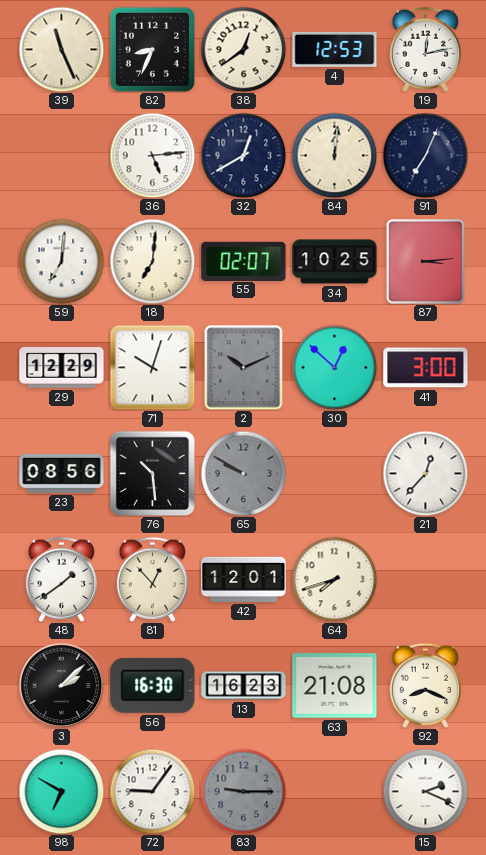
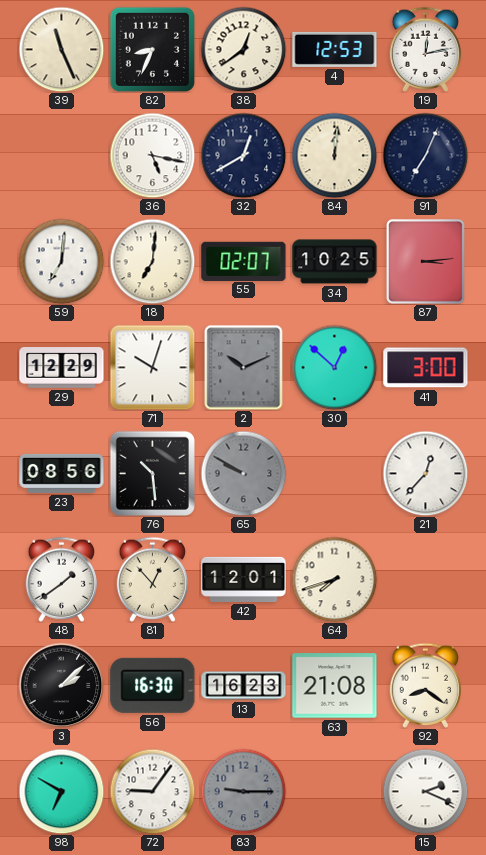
36: 5:14 -> 5:17 (152, 155)
92: 8:19 -> 8:21 (426, 685)
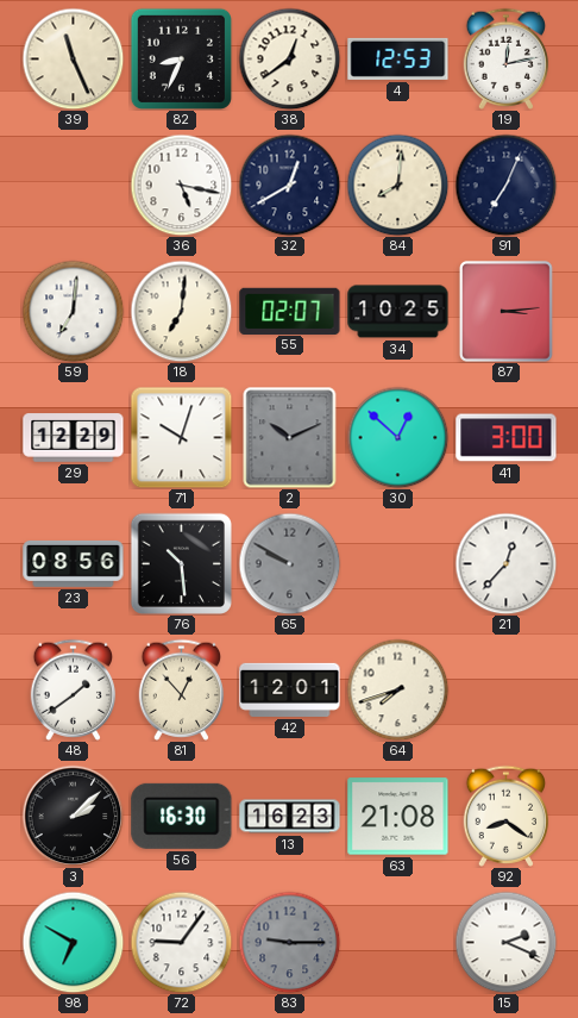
84: 12:01 -> 8:01 (397, 185)
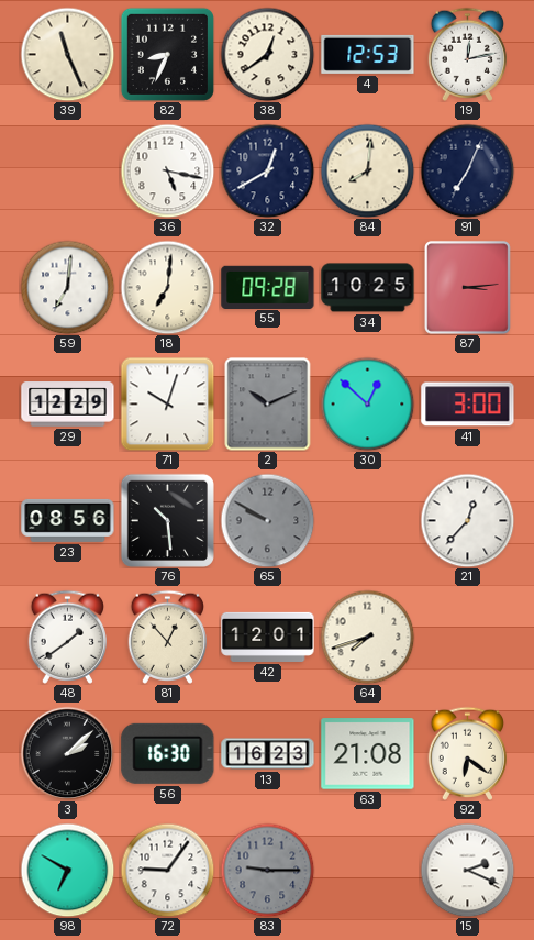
55: 02:07 -> 09:28 (268, 287)
92: 8:21 -> 6:21 (468, 753)
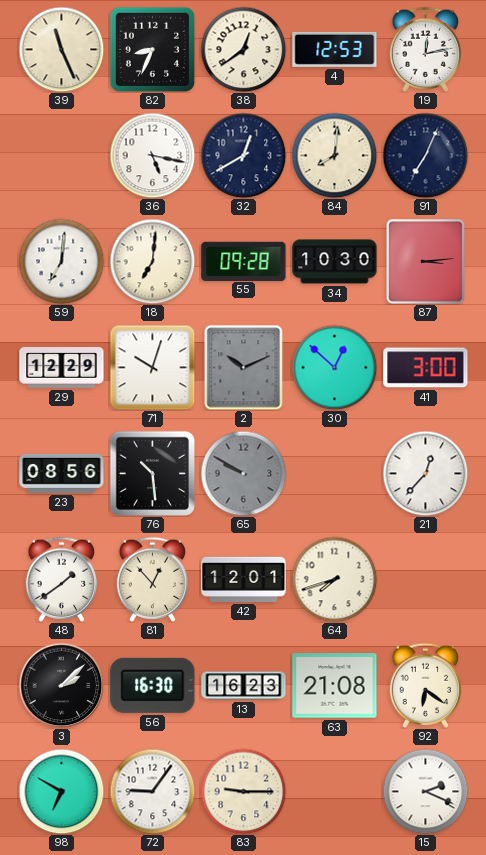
34: 10:25 -> 10:30 (335, 262)
83 dial: grey -> cream (243, 791)
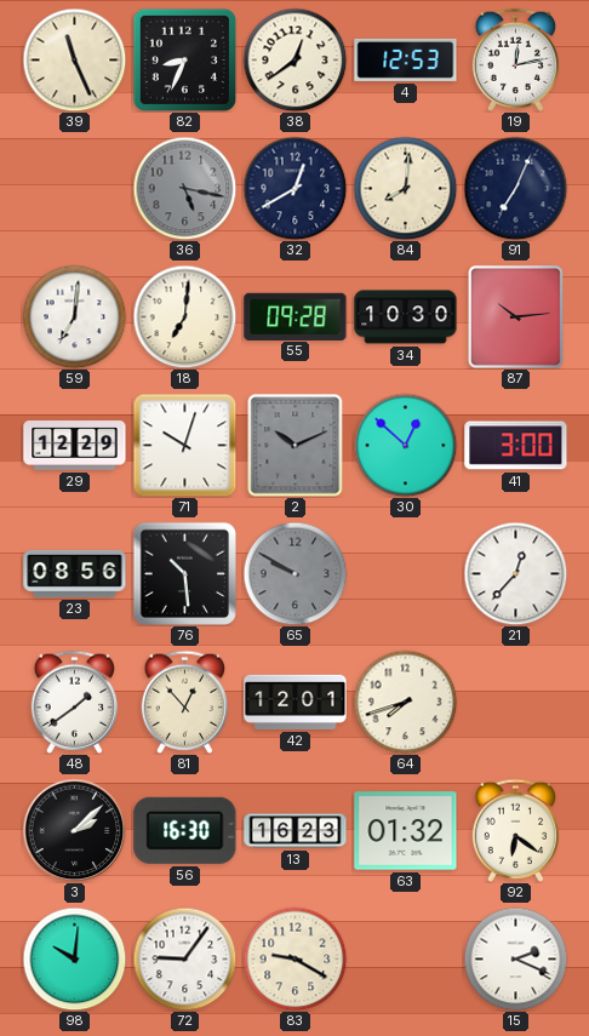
36 dial: white -> grey (184, 188)
87: 3:14 -> 10:14 (515, 316)
63: 21:08 -> 01:32 (406, 831)
98: 6:50 -> 10:01 (74, 958)
83: 9:15 -> 9:20 (294, 958)
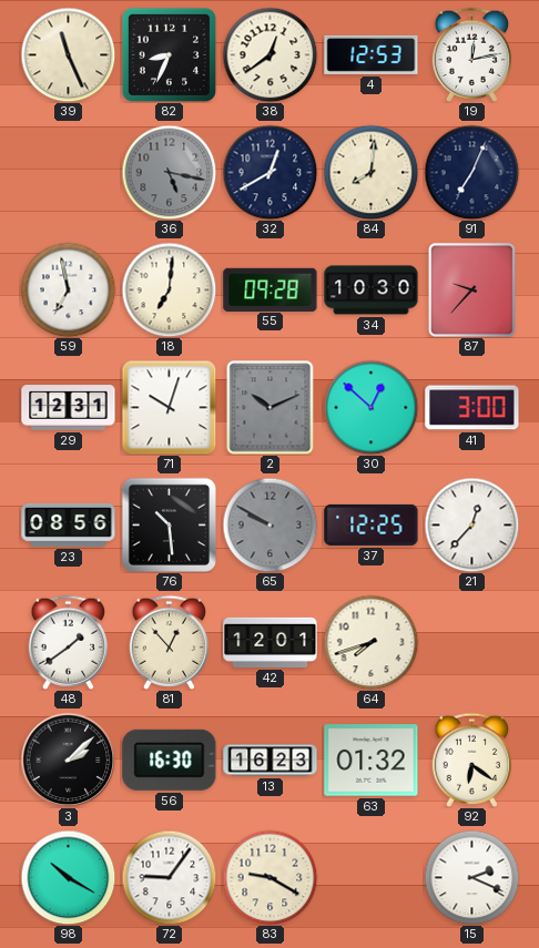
59: 7:01 -> 6:58 (68, 289)
87: 10:14 -> 9:37 (471, 289)
29: 12:29 -> 12:31 (69, 408)
37: none -> 12:25 (372, 524)
98: 10:01 -> 10:20 (68, 877)
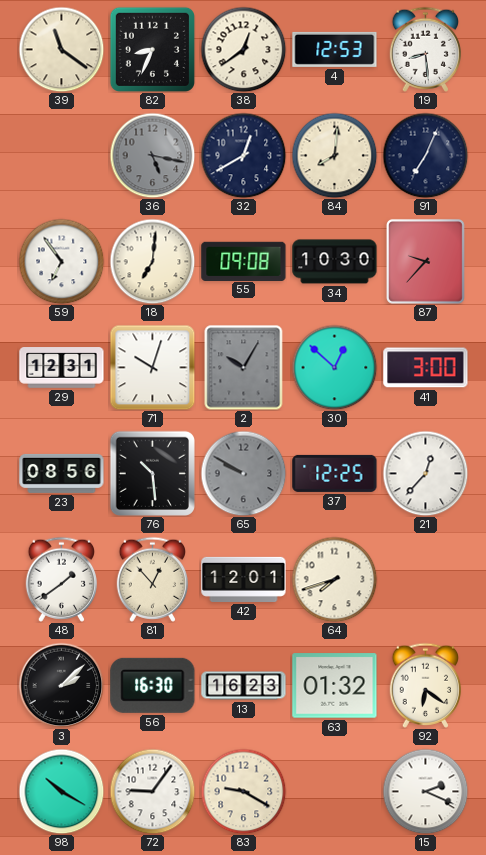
39: 11:26 -> 11:21 (61, 49)
19: 12:13 -> 8:29 (426, 49)
59: 6:58 -> 6:54 (61, 261)
55: 09:28 -> 09:08 (244, 261)
2: 10:11 -> 10:05 (244, 367)
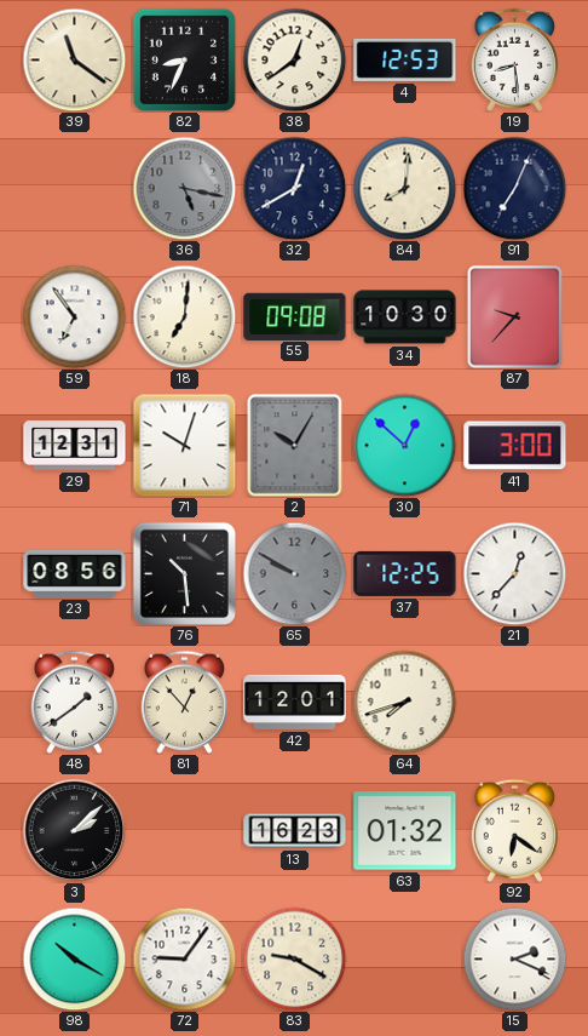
56: 16:30 -> none (153, 685)
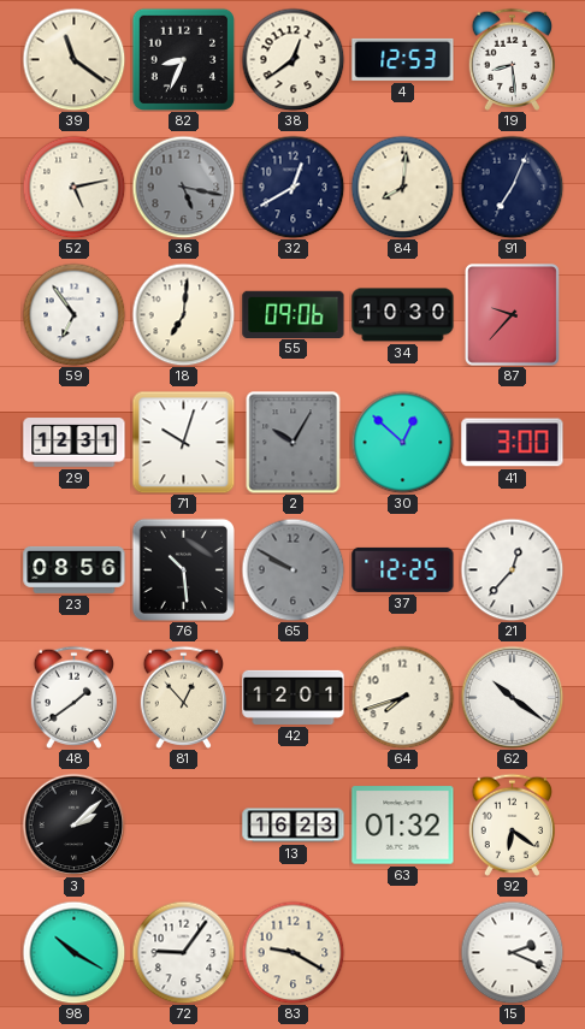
52: none -> 5:13 (73, 187)
55: 09:08 -> 09:06 (294, 314)
62: none -> 10:21 (512, 697)
